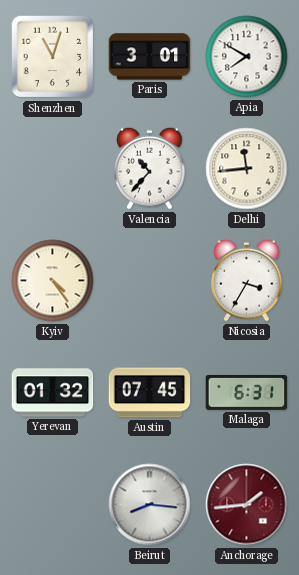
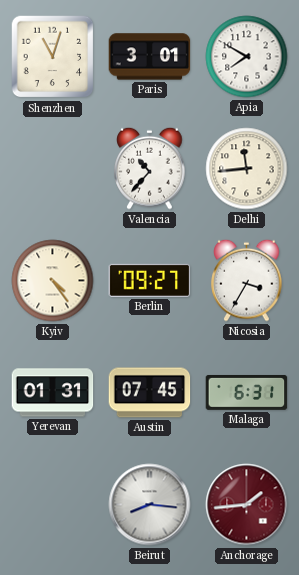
Berlin: none -> 09:27 (150, 280)
Yerevan: 01:32 -> 01:31 (53, 393)
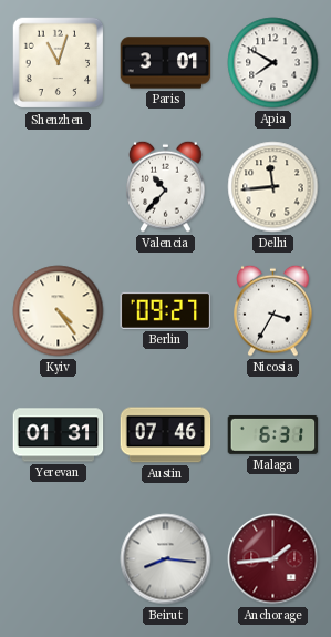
Austin: 07:45 -> 07:46 (166, 435)
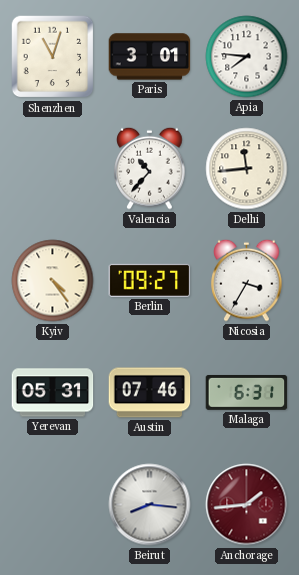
Apia: 7:50 -> 7:46 (247, 57)
Yerevan: 01:31 -> 05:31 (53, 393)
